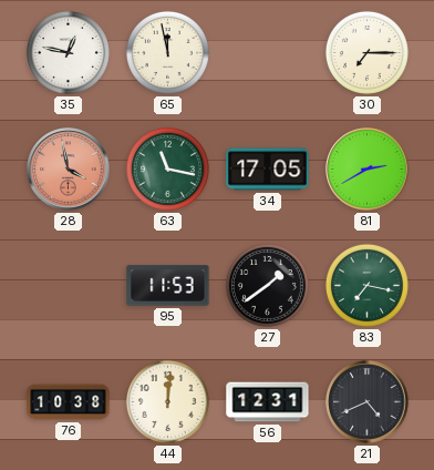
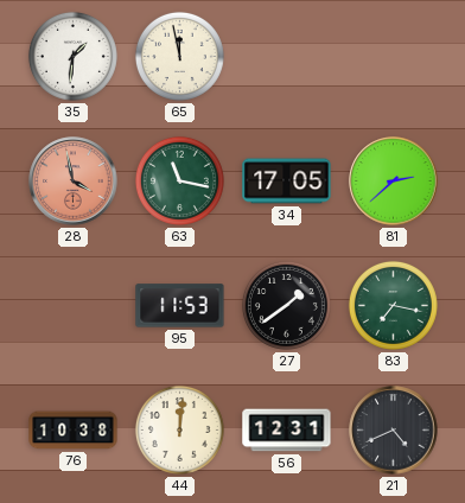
35: 12:47 -> 1:31 (72, 56)
30: 7:15 -> none (366, 52)
81: 2:40 -> 2:38 (394, 182)
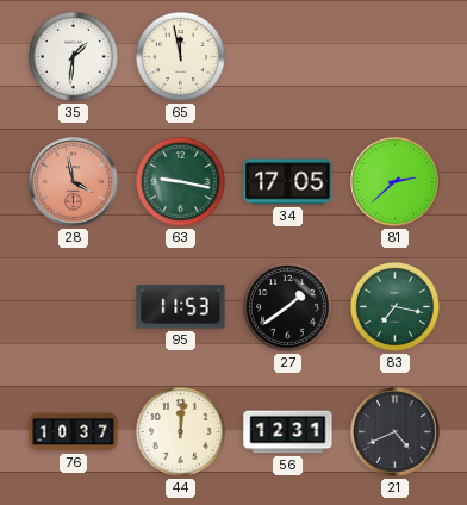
63: 11:17 -> 9:17 (180, 181)
76: 10:38 -> 10:37 (74, 432)
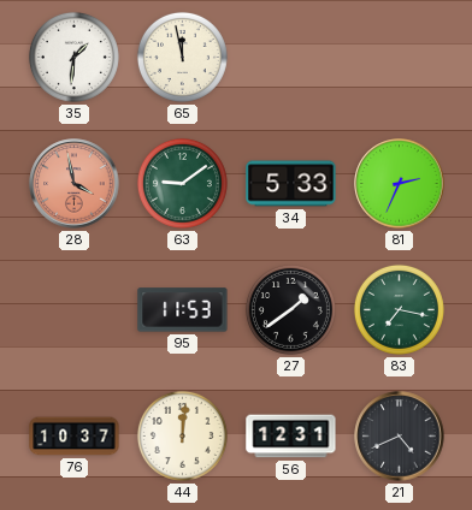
63: 9:17 -> 9:09 (182, 183)
34: 17:05 -> 5:33 (291, 184)
81: 2:38 -> 2:34 (400, 184)
